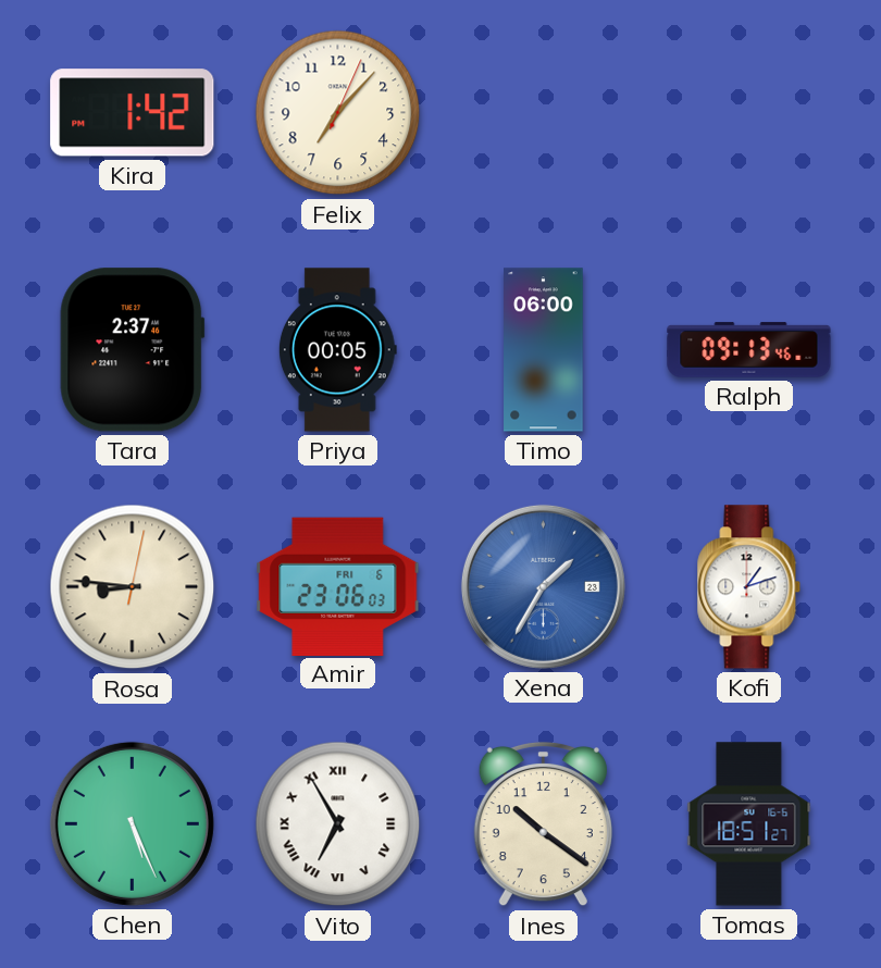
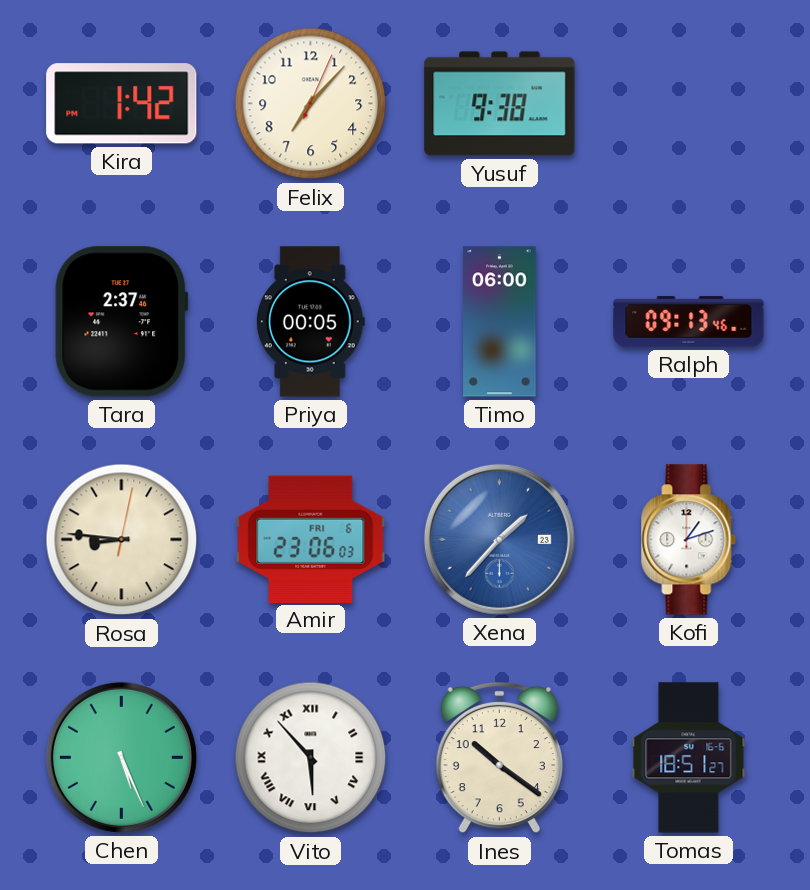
Yusuf: none -> 9:38 (500, 104)
Xena: 1:35 -> 1:37 (499, 539)
Vito: 6:55 -> 5:53 (311, 758)
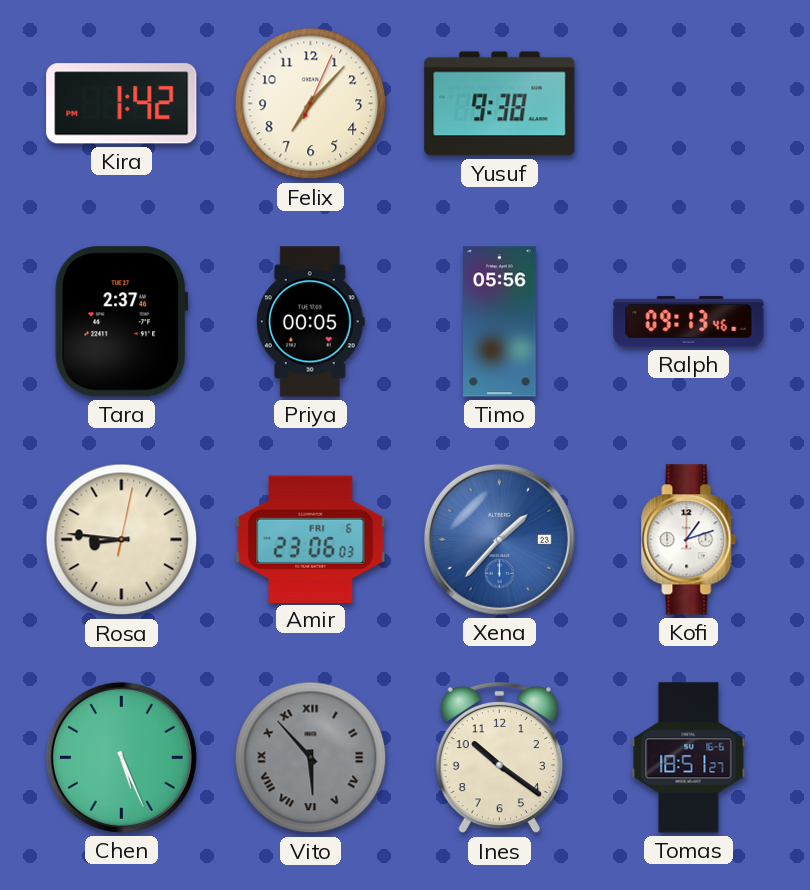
Timo: 06:00 -> 05:56 (500, 322)
Vito dial: white -> grey (311, 758)
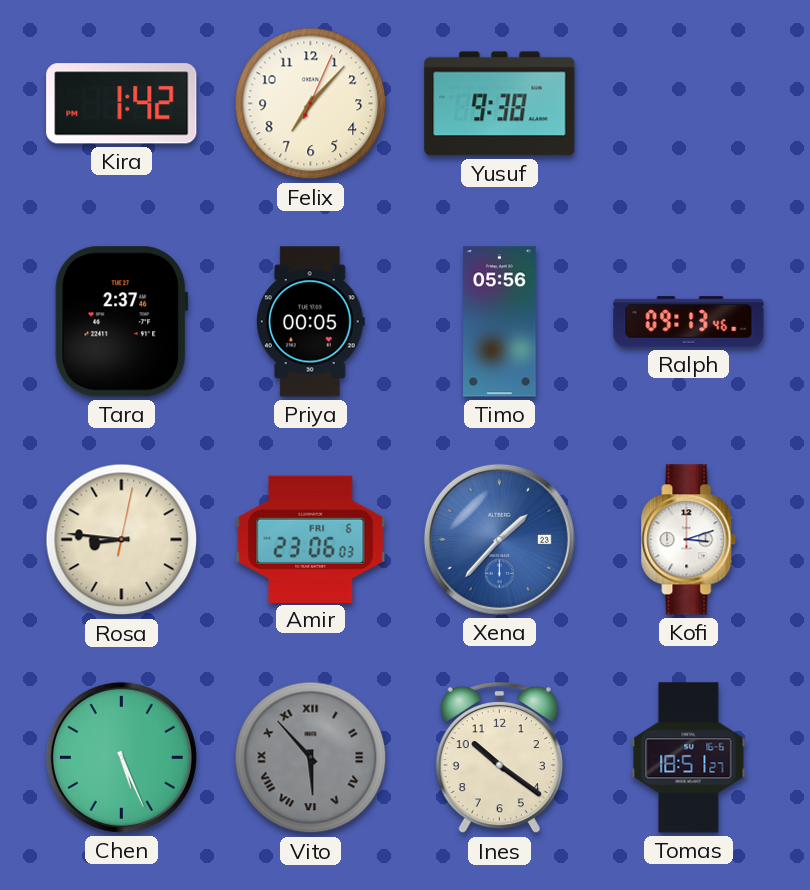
Kofi: 1:12 -> 3:12 (689, 540)
